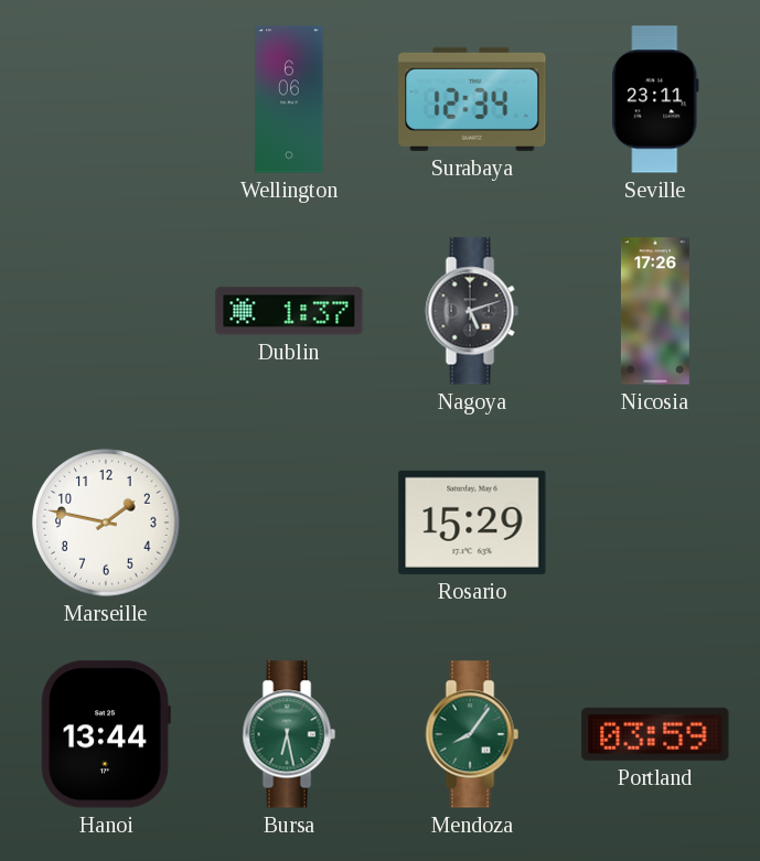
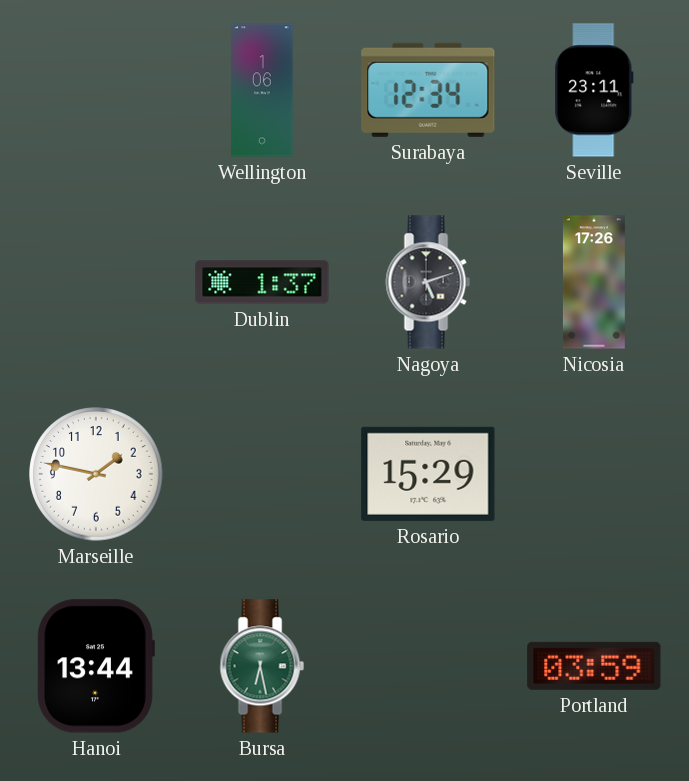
Wellington: 6:06 -> 1:06 (262, 90)
Mendoza: 8:06 -> none (472, 734)
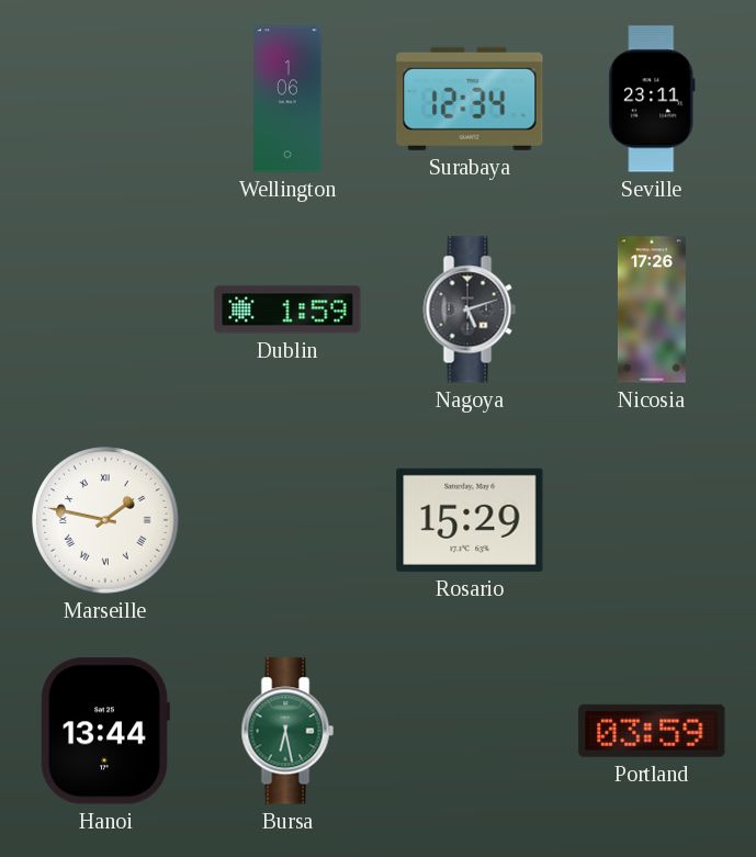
Dublin: 1:37 -> 1:59 (287, 309)
Marseille numerals: Arabic -> Roman (105, 520)
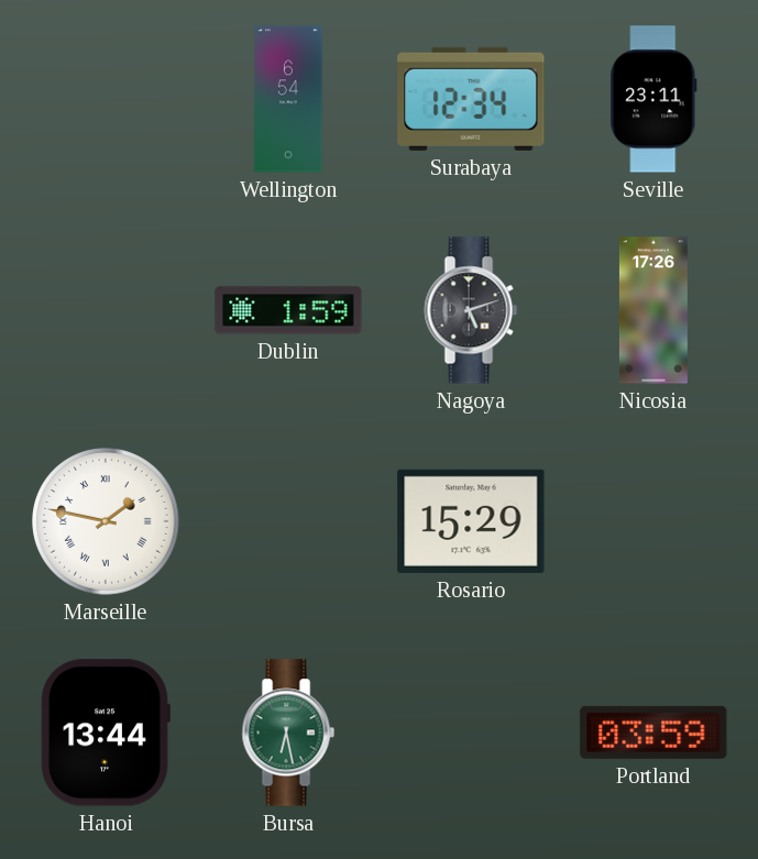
Wellington: 1:06 -> 6:54 (288, 99)
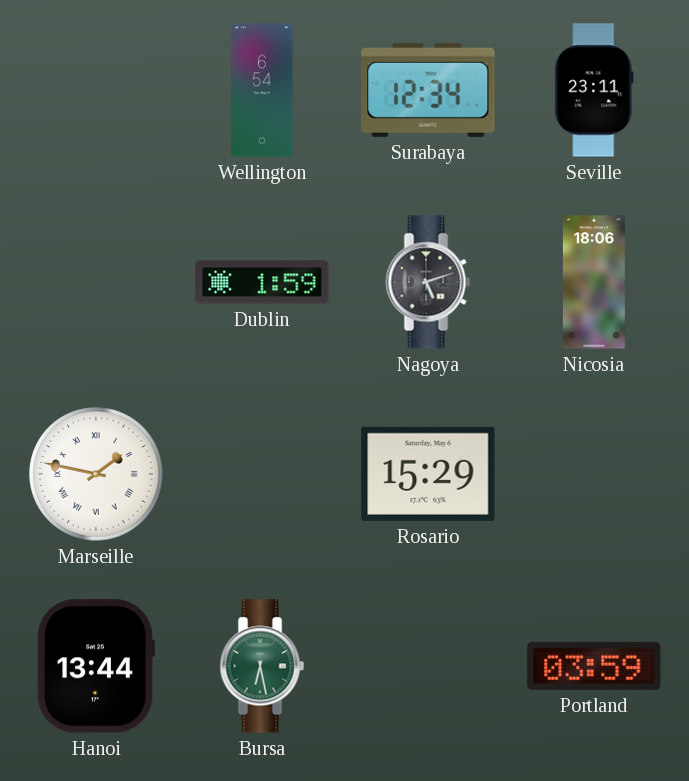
Nicosia: 17:26 -> 18:06 (594, 282)
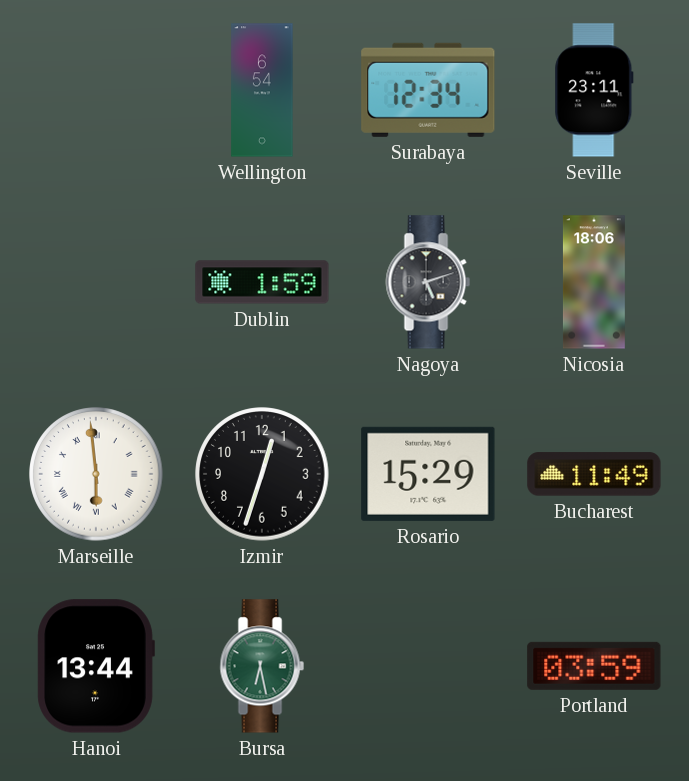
Marseille: 1:47 -> 5:59 (96, 474)
Izmir: none -> 12:33 (262, 474)
Bucharest: none -> 11:49 (594, 474)
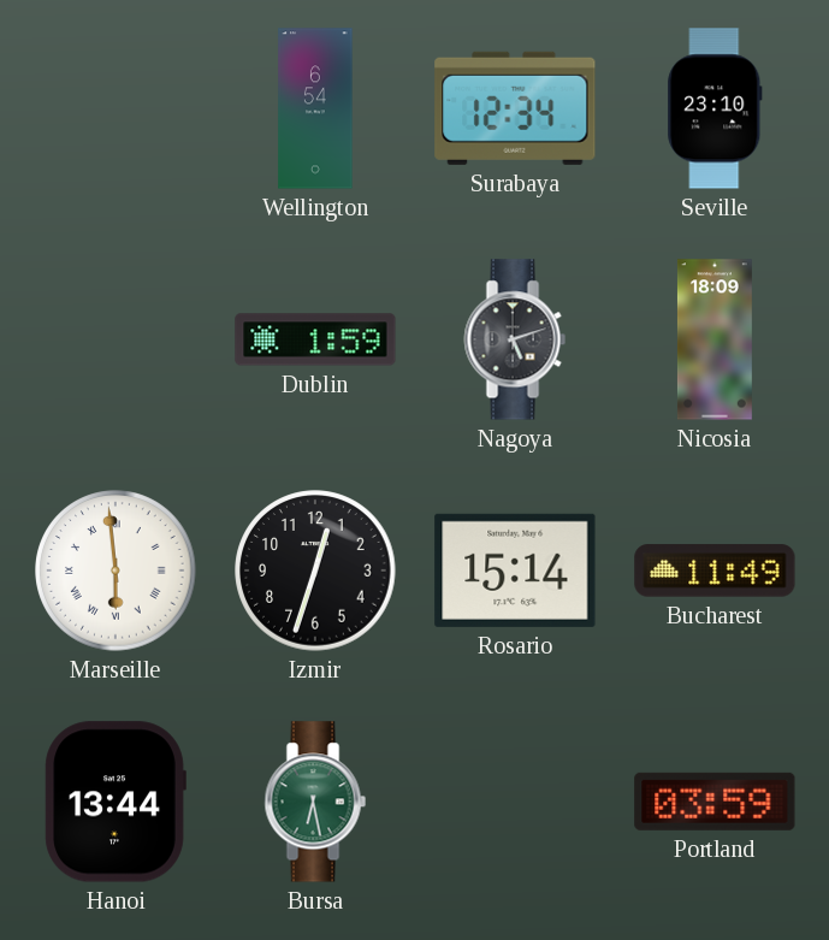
Seville: 23:11 -> 23:10 (715, 108)
Nicosia: 18:06 -> 18:09 (715, 339)
Rosario: 15:29 -> 15:14 (515, 570)
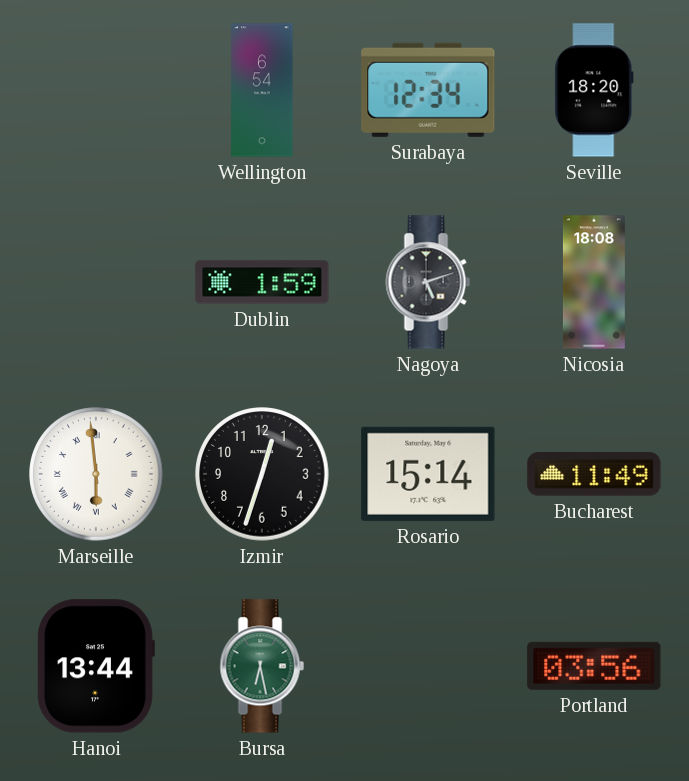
Seville: 23:10 -> 18:20 (594, 90)
Nicosia: 18:09 -> 18:08 (594, 282)
Portland: 03:59 -> 03:56 (594, 666)
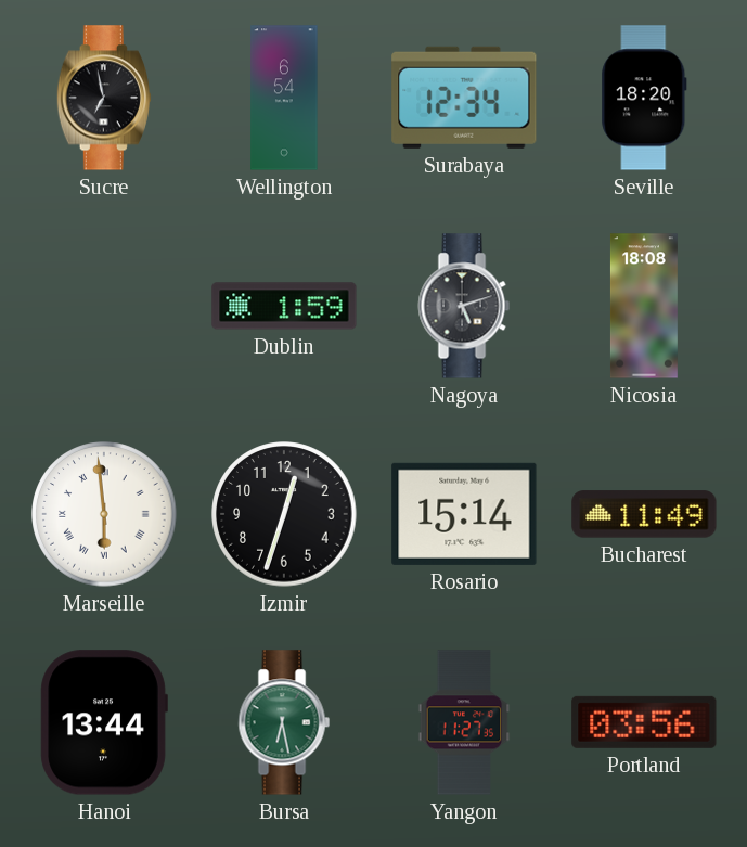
Sucre: none -> 6:58 (104, 98)
Yangon: none -> 11:27 (464, 722)
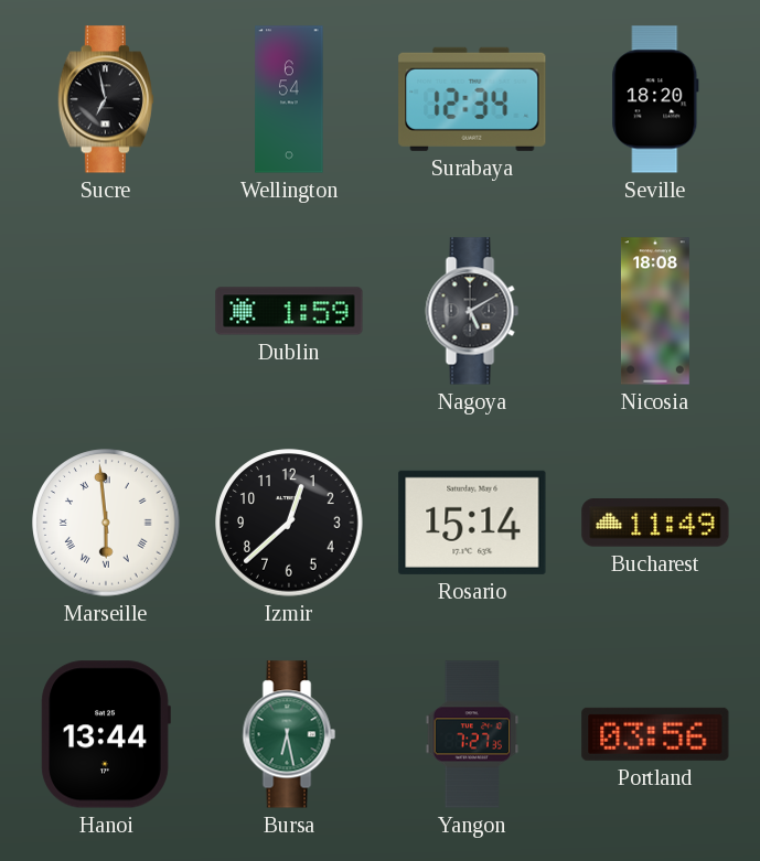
Nagoya: 5:12 -> 5:10 (472, 311)
Izmir: 12:33 -> 12:38 (289, 523)
Yangon: 11:27 -> 7:27 (472, 734)
